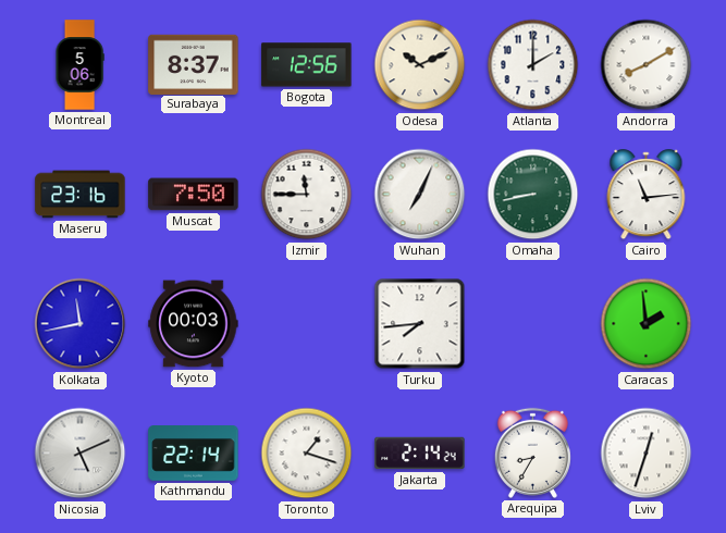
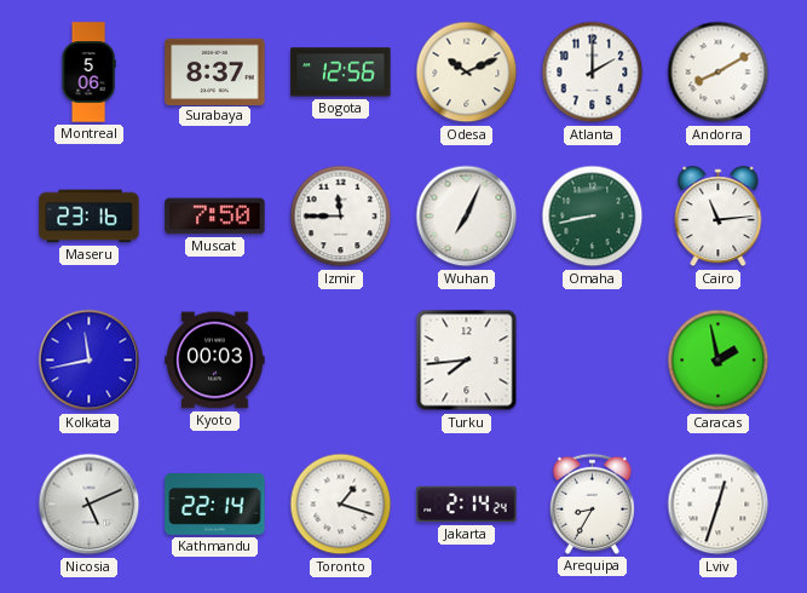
Caracas: 1:59 -> 1:58 (719, 361)
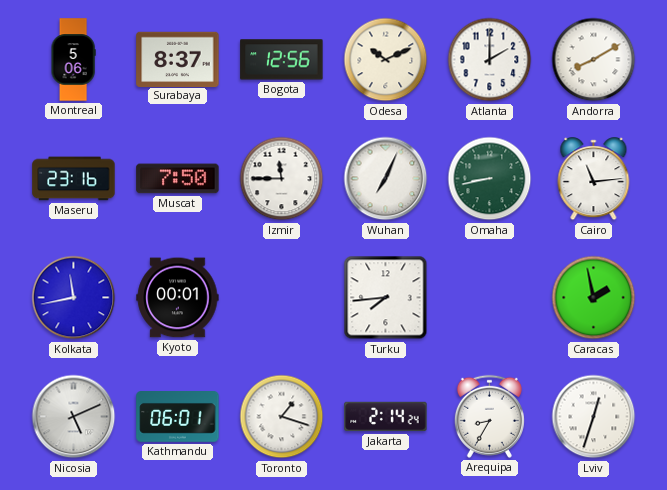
Kyoto: 00:03 -> 00:01 (178, 298)
Kathmandu: 22:14 -> 06:01 (178, 417)
